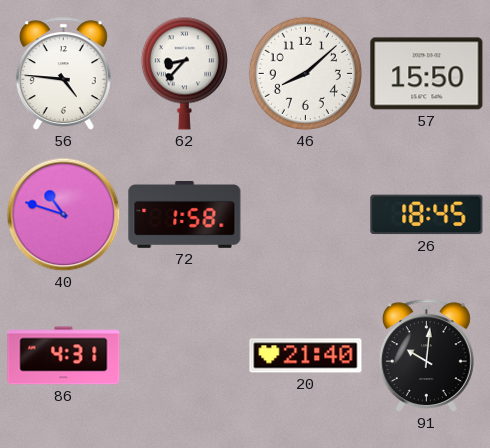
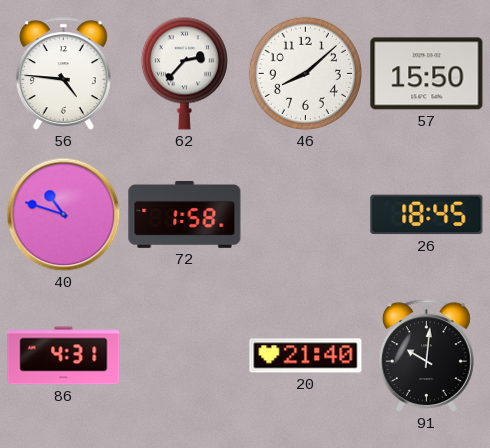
62: 8:37 -> 2:37 (184, 73)
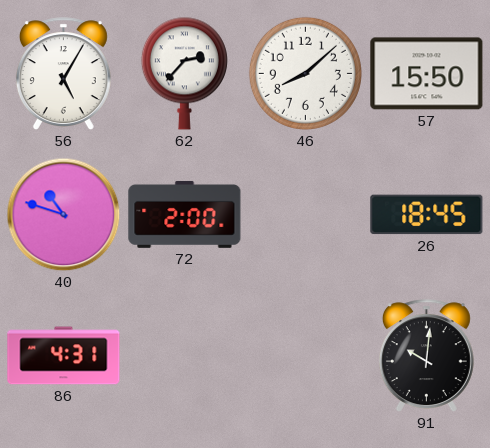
56: 4:46 -> 5:05 (63, 74)
72: 1:58 -> 2:00 (185, 214)
20: 21:40 -> none (306, 356)
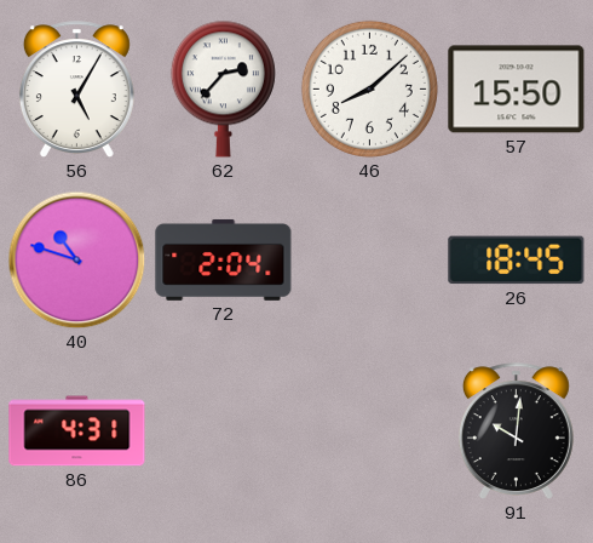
72: 2:00 -> 2:04 (224, 259)
